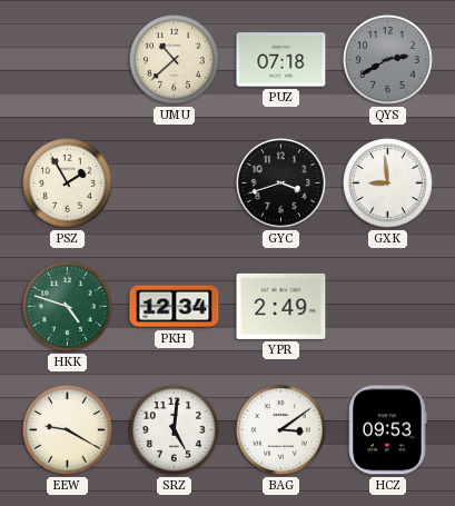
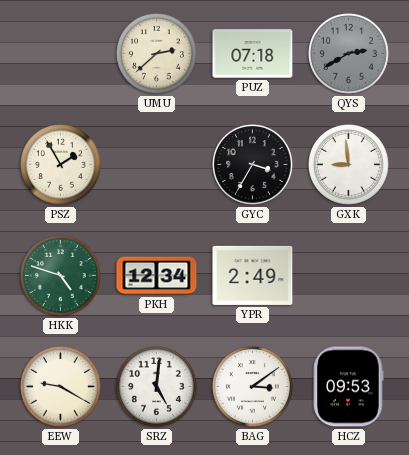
UMU: 10:38 -> 2:38 (157, 54)
GYC: 3:42 -> 3:35 (253, 165)
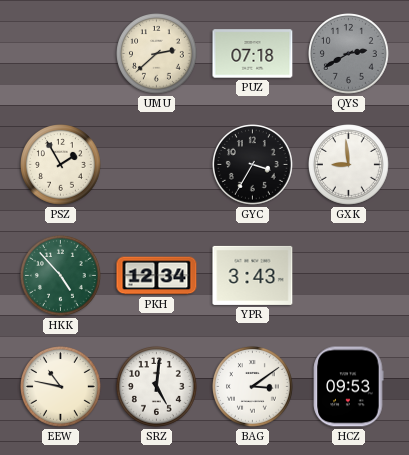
HKK: 4:48 -> 4:53 (61, 276)
YPR: 2:49 -> 3:43 (253, 275)
EEW: 9:20 -> 10:47 (61, 387)
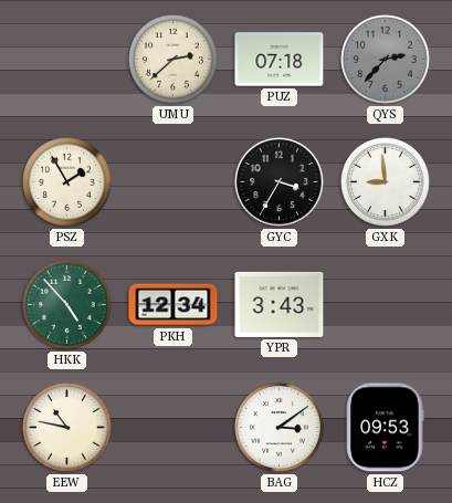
QYS: 2:40 -> 2:37 (386, 60)
SRZ: 5:01 -> none (157, 387)
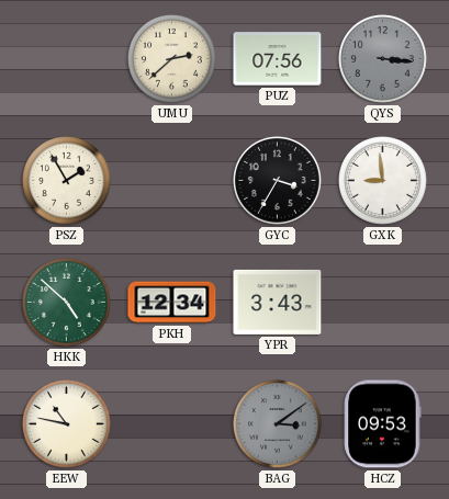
PUZ: 07:18 -> 07:56 (278, 59)
QYS: 2:37 -> 3:16 (383, 59)
HKK: 4:53 -> 4:52 (67, 303)
BAG dial: white -> grey (278, 424)
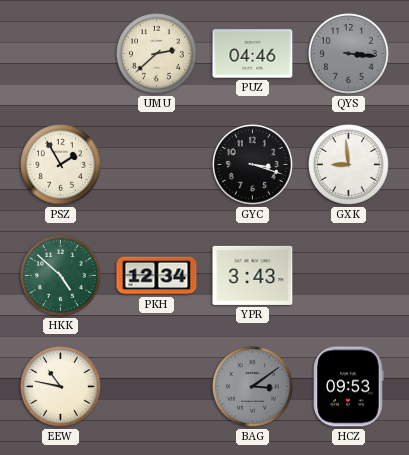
PUZ: 07:56 -> 04:46 (253, 54)
GYC: 3:35 -> 3:18 (253, 165)
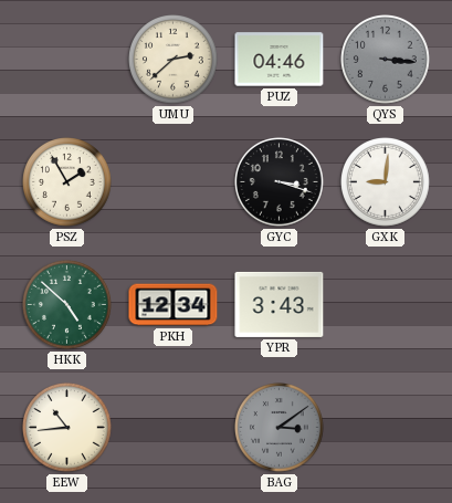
GXK: 8:59 -> 9:01 (386, 182)
EEW: 10:47 -> 10:44 (67, 428)
HCZ: 09:53 -> none (349, 387)
